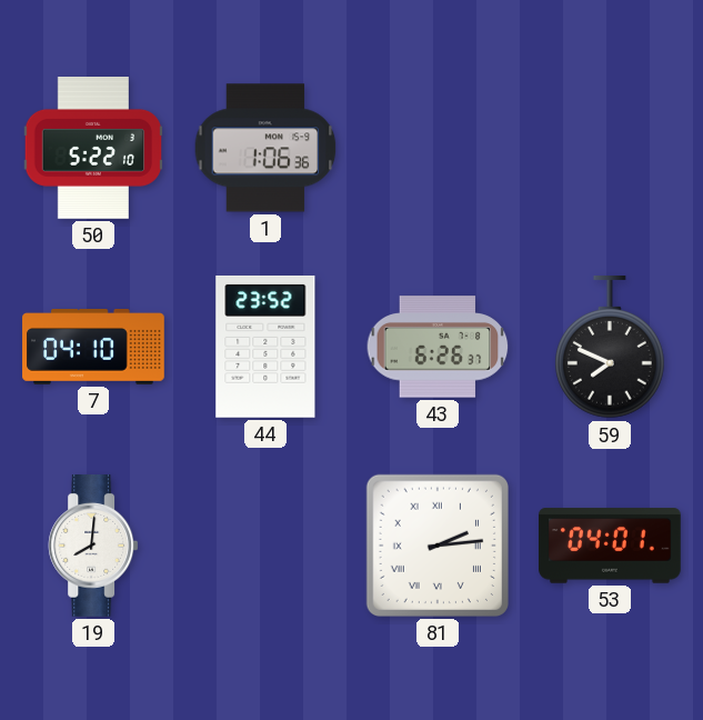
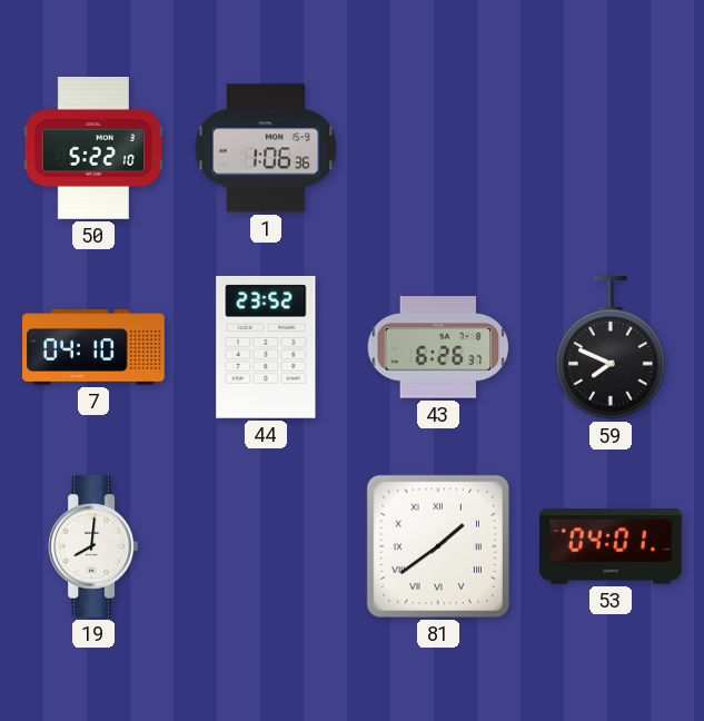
81: 2:14 -> 1:39 (438, 546)
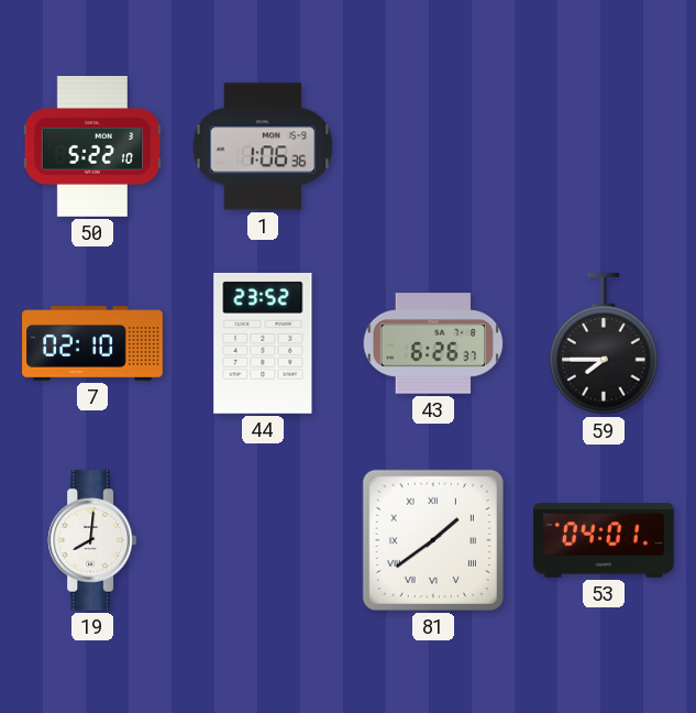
7: 04:10 -> 02:10 (92, 344)
59: 7:49 -> 7:45 (604, 344)
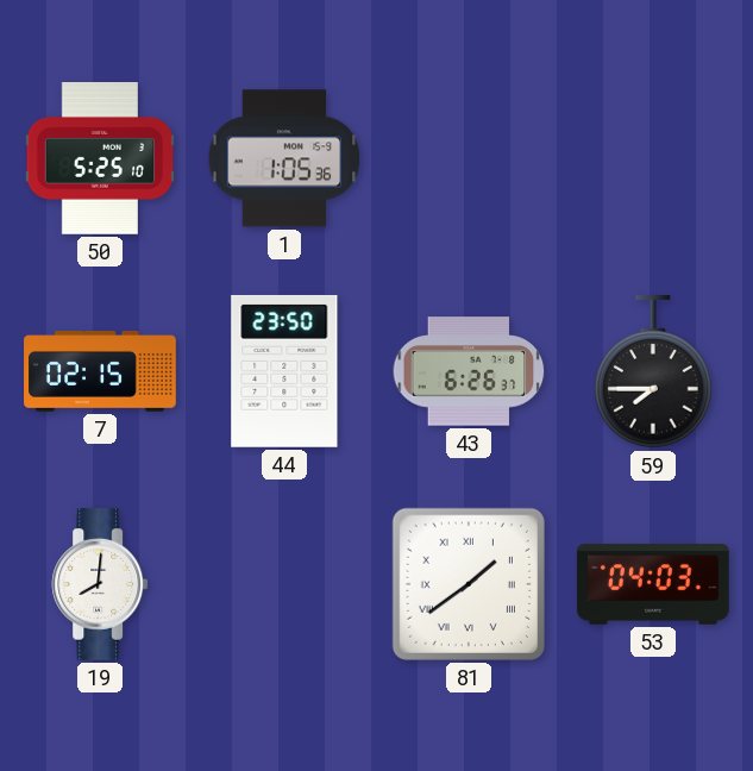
50: 5:22 -> 5:25 (100, 159)
1: 1:06 -> 1:05 (284, 158)
7: 02:10 -> 02:15 (100, 372)
44: 23:52 -> 23:50 (284, 371)
53: 04:01 -> 04:03 (653, 584)
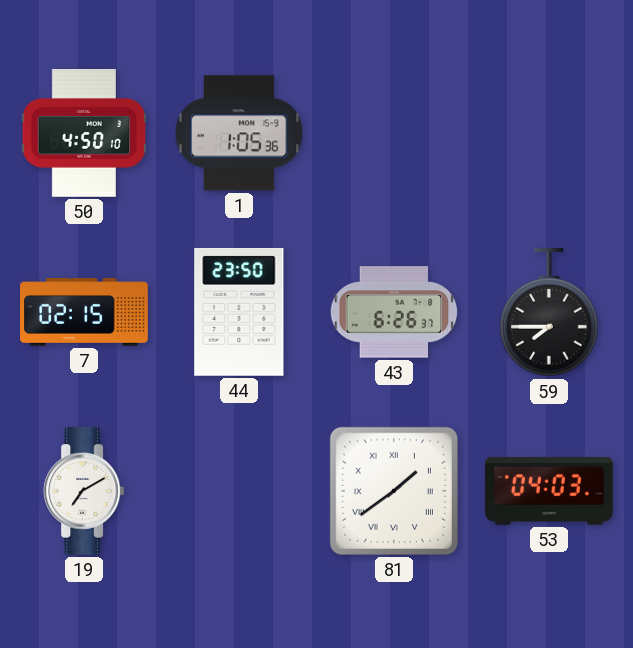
50: 5:25 -> 4:50 (84, 134)
19: 8:01 -> 7:10 (84, 492)
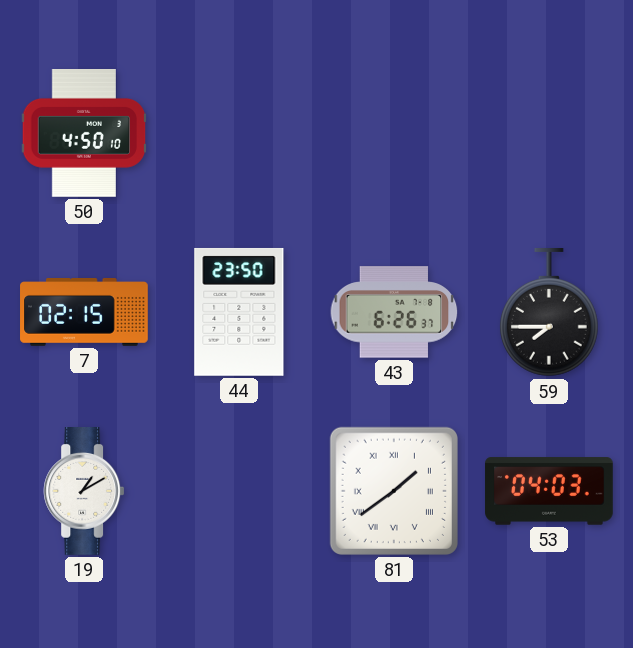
1: 1:05 -> none (239, 133)
19: 7:10 -> 1:10 (84, 492)
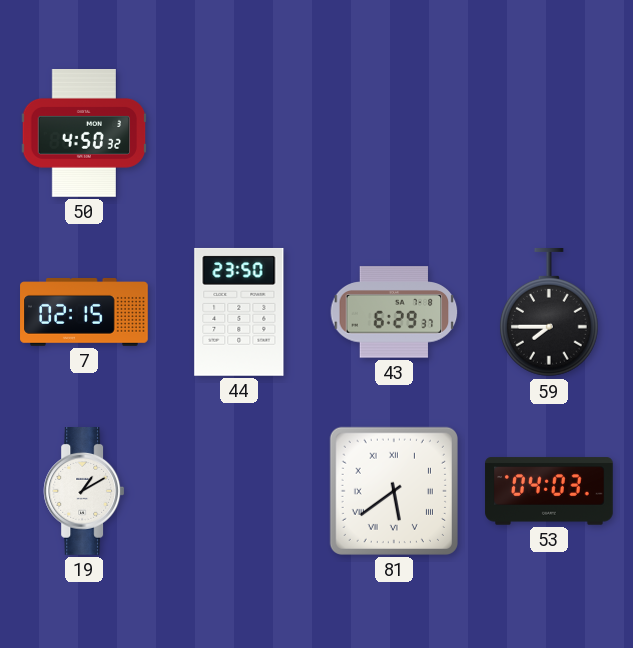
50: 4:50:10 -> 4:50:32 (84, 134)
43: 6:26 -> 6:29 (394, 312)
81: 1:39 -> 5:39 (394, 491)
